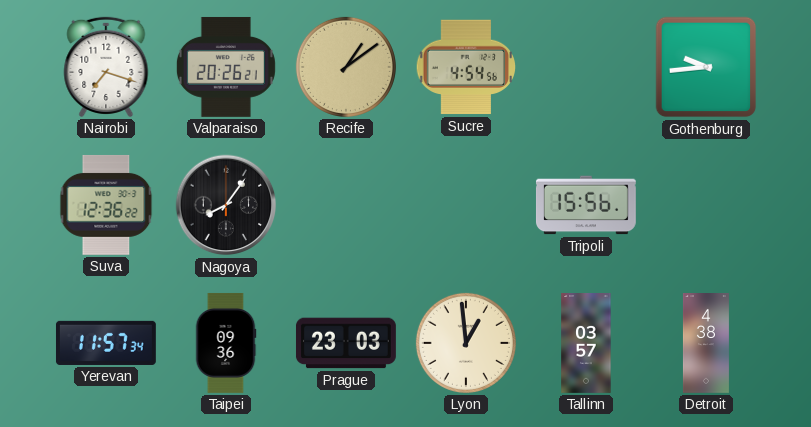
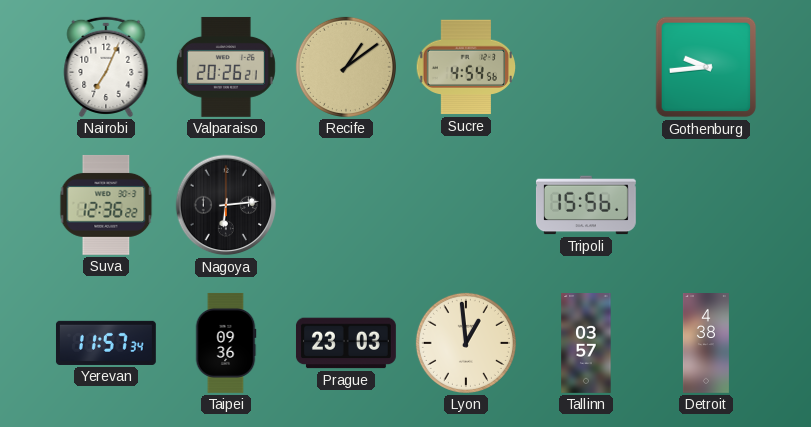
Nairobi: 7:18 -> 7:04 (106, 67)
Nagoya: 8:06 -> 6:14 (226, 205)
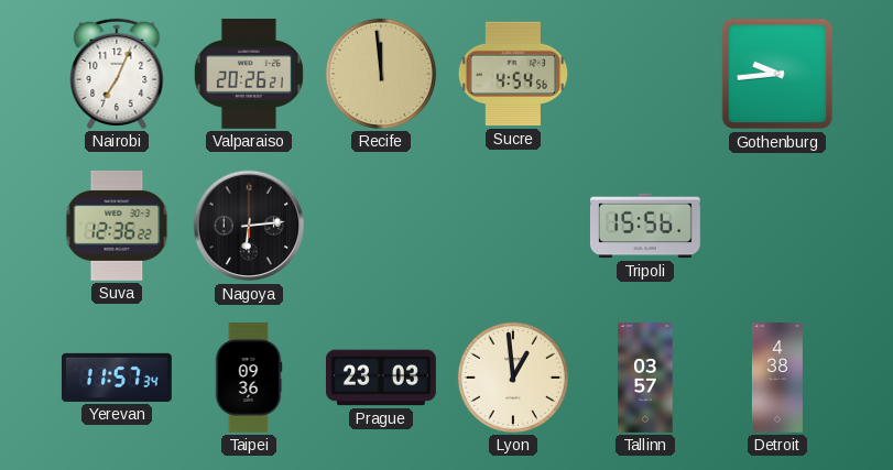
Recife: 1:09 -> 11:59 (381, 74)
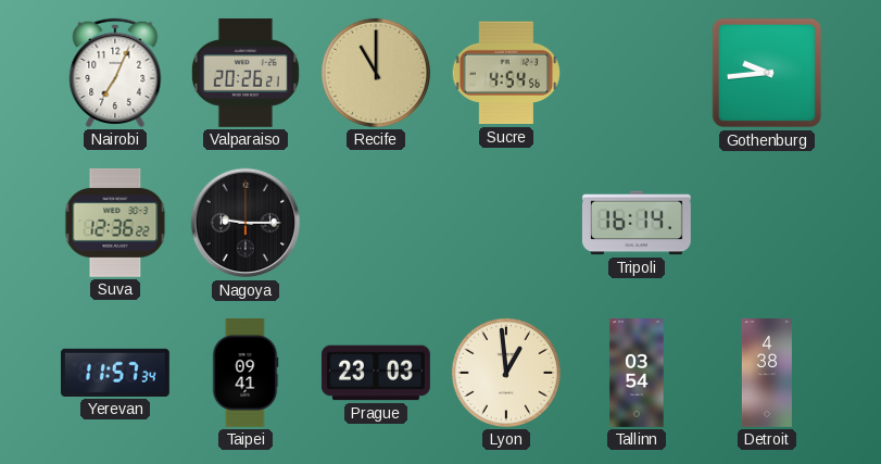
Recife: 11:59 -> 11:00 (376, 73)
Nagoya: 6:14 -> 9:15 (246, 223)
Tripoli: 15:56 -> 16:14 (637, 223)
Taipei: 09:36 -> 09:41 (246, 373)
Tallinn: 03:57 -> 03:54 (637, 374)
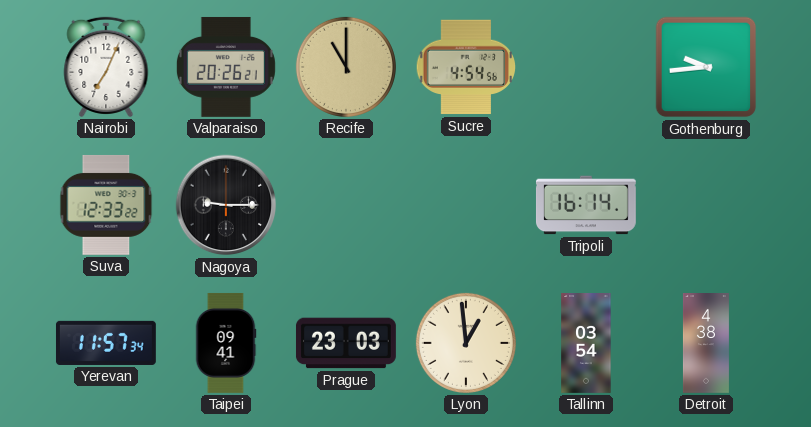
Suva: 12:36 -> 12:33 (106, 205)
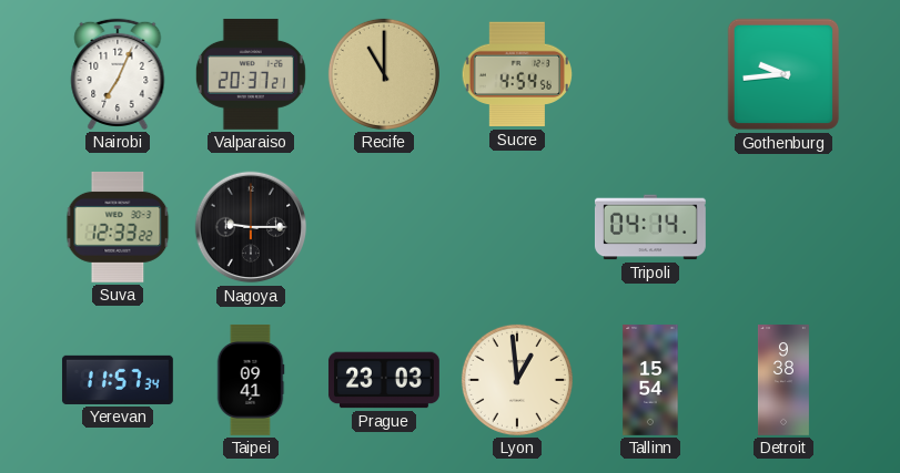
Valparaiso: 20:26 -> 20:37 (251, 74)
Tripoli: 16:14 -> 04:14 (650, 227)
Tallinn: 03:54 -> 15:54 (650, 381)
Detroit: 4:38 -> 9:38 (783, 381)
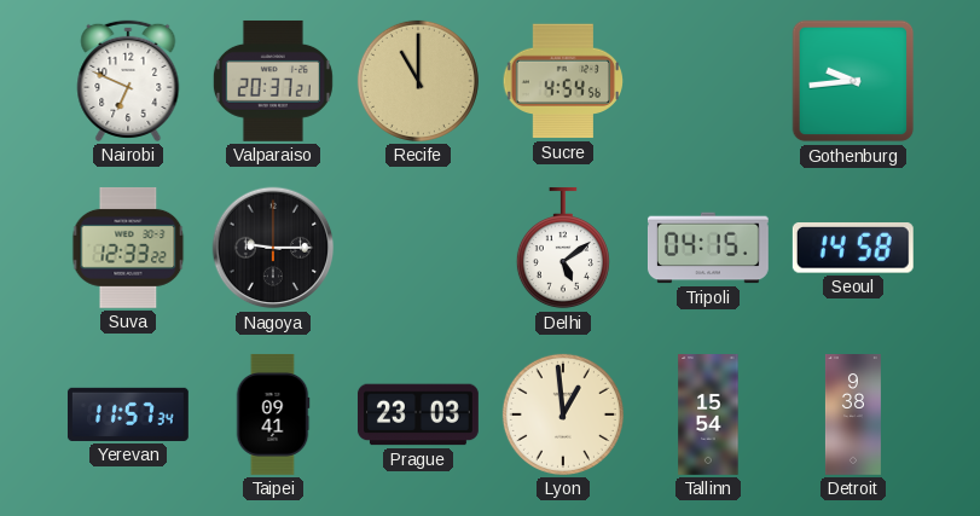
Nairobi: 7:04 -> 6:49 (128, 81)
Delhi: none -> 5:09 (563, 248)
Tripoli: 04:14 -> 04:15 (708, 248)
Seoul: none -> 14:58 (853, 248)
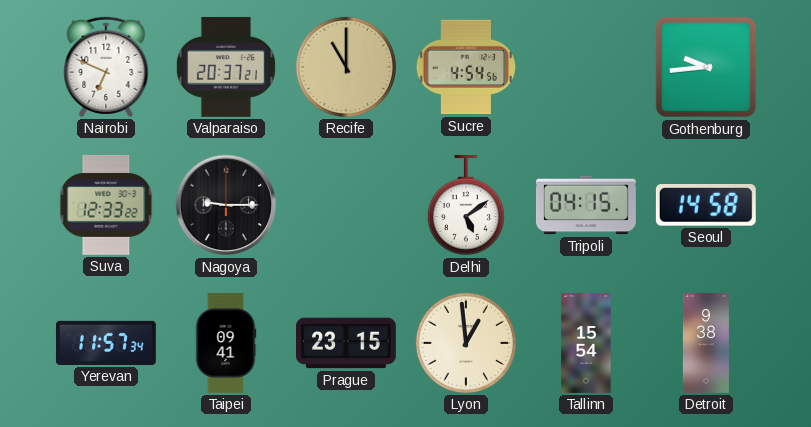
Prague: 23:03 -> 23:15 (346, 343)
